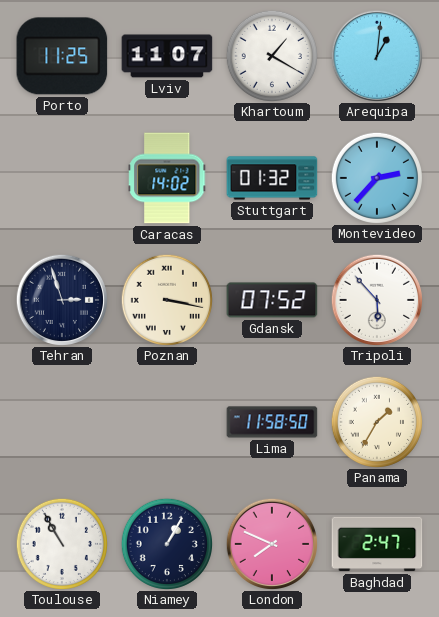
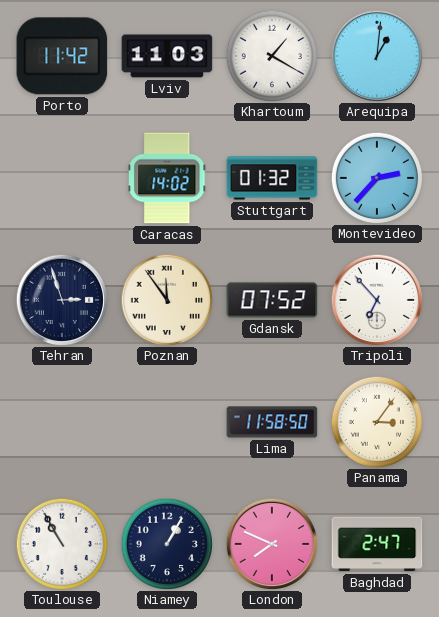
Porto: 11:25 -> 11:42 (62, 56)
Lviv: 11:07 -> 11:03 (167, 56)
Poznan: 3:17 -> 11:54 (166, 299)
Tripoli: 5:53 -> 6:53 (376, 299)
Panama: 1:35 -> 3:06 (376, 421)
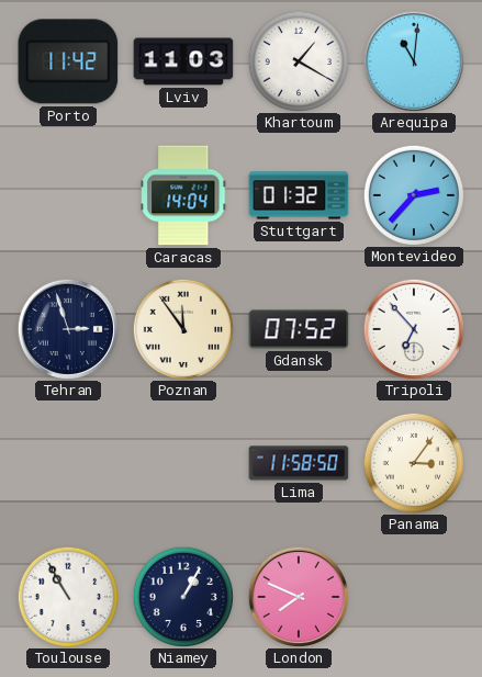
Arequipa: 1:01 -> 11:01 (413, 60)
Caracas: 14:02 -> 14:04 (183, 195)
Baghdad: 2:47 -> none (377, 544)
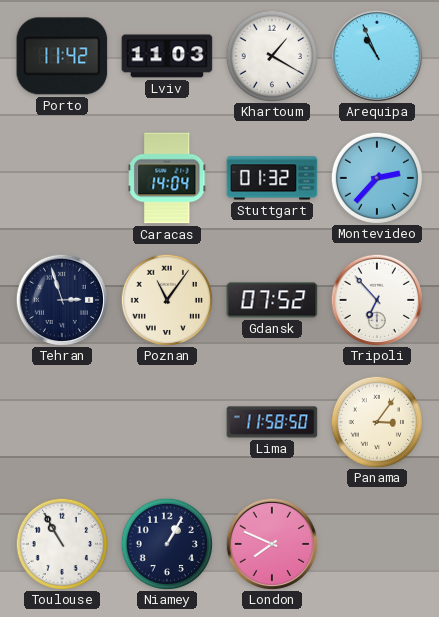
Arequipa: 11:01 -> 10:56 (376, 55)
Poznan: 11:54 -> 11:06 (166, 299)
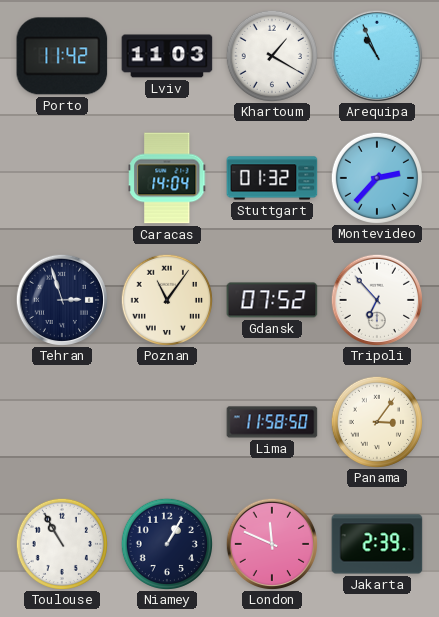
London: 7:49 -> 11:49 (271, 543)
Jakarta: none -> 2:39 (377, 544)
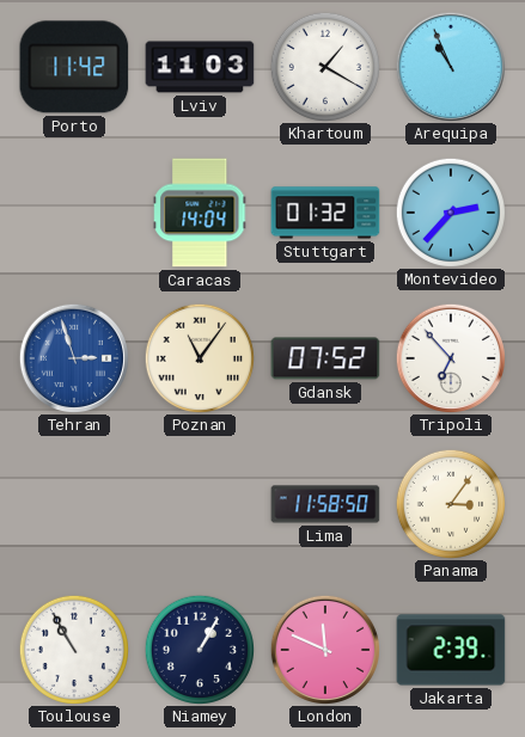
Tehran dial: navy -> blue (73, 357)
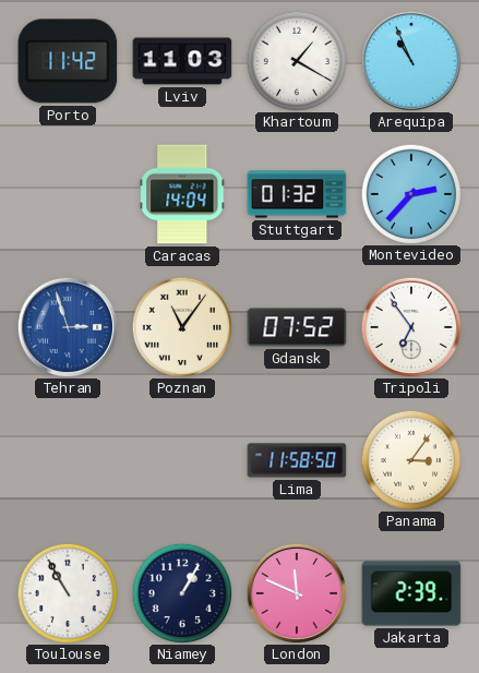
Tripoli: 6:53 -> 6:54 (410, 326)
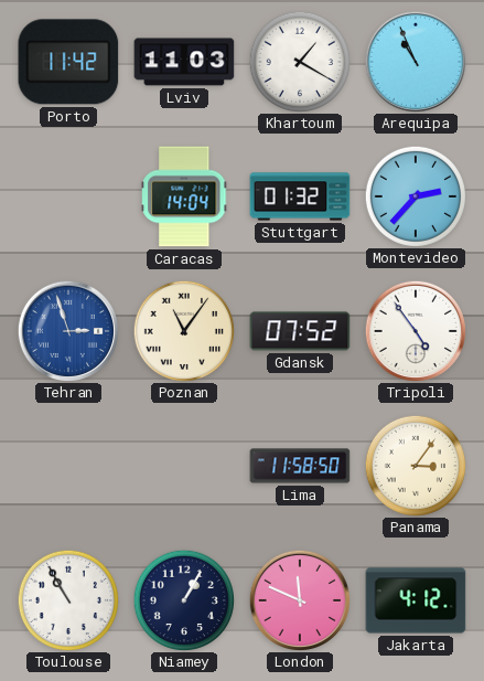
Tripoli: 6:54 -> 4:54 (415, 330)
Jakarta: 2:39 -> 4:12 (416, 600)
